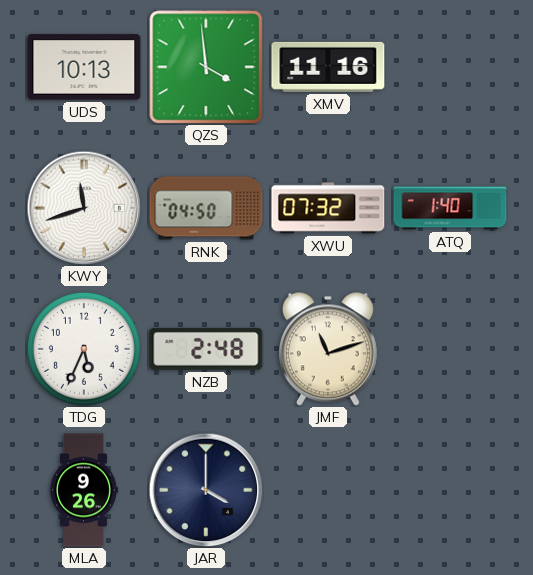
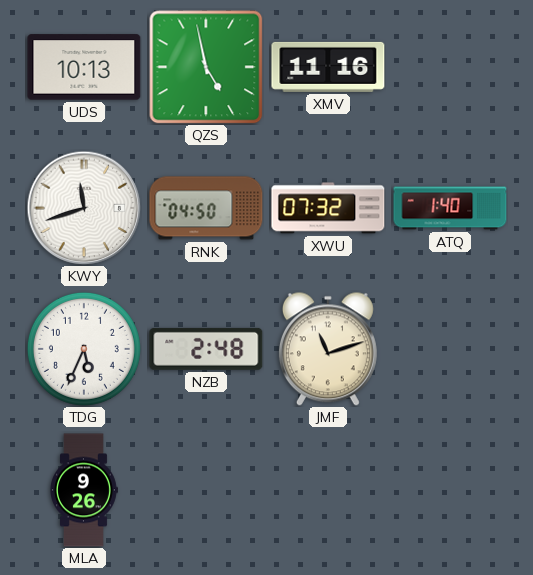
QZS: 3:59 -> 4:58 (206, 67)
JAR: 4:00 -> none (206, 490)
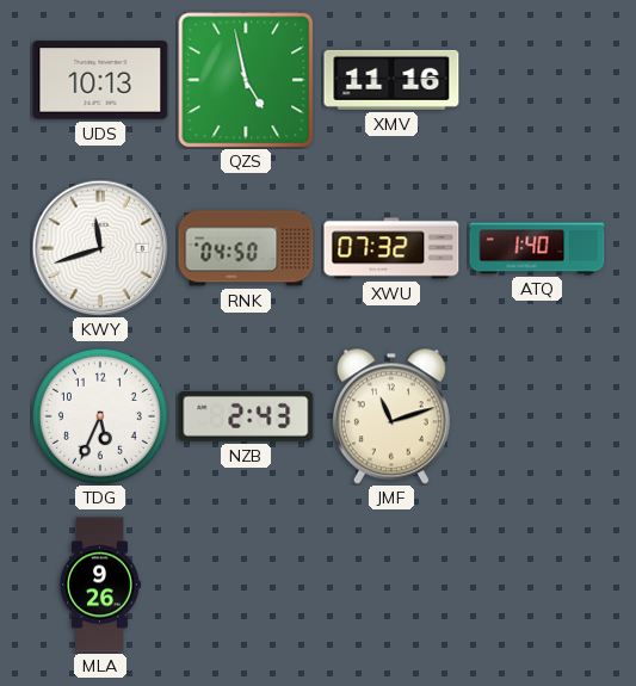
NZB: 2:48 -> 2:43 (246, 416)
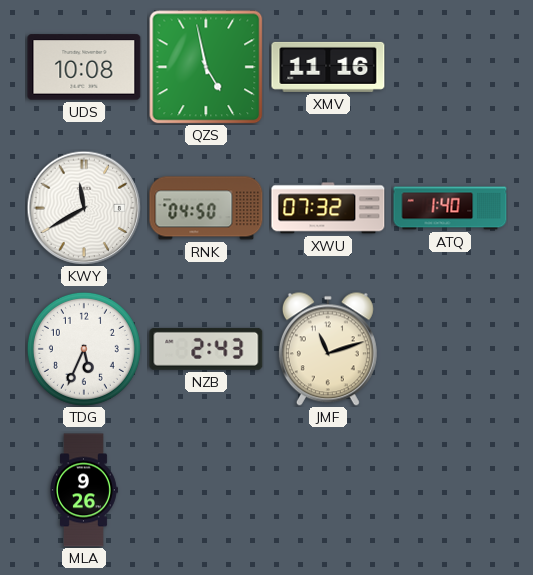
UDS: 10:13 -> 10:08 (84, 67)
KWY: 11:42 -> 11:40 (84, 208)
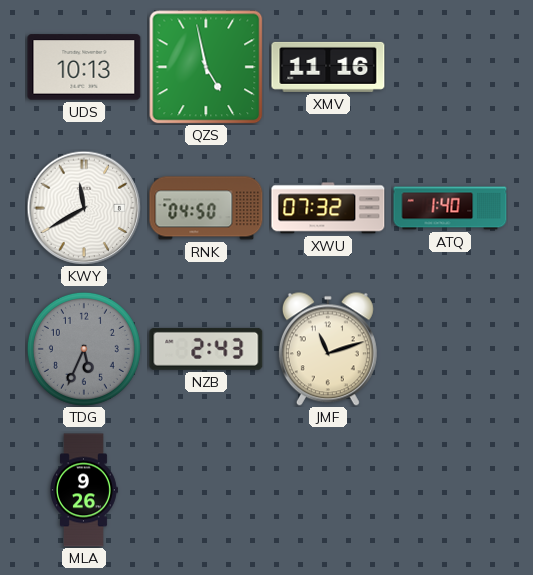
UDS: 10:08 -> 10:13 (84, 67)
TDG dial: white -> grey (84, 349)
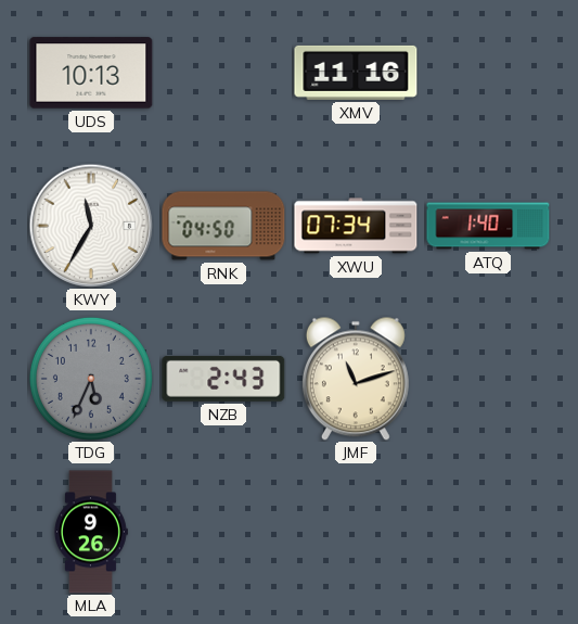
QZS: 4:58 -> none (206, 67)
KWY: 11:40 -> 11:35 (91, 226)
XWU: 07:32 -> 07:34 (356, 226)
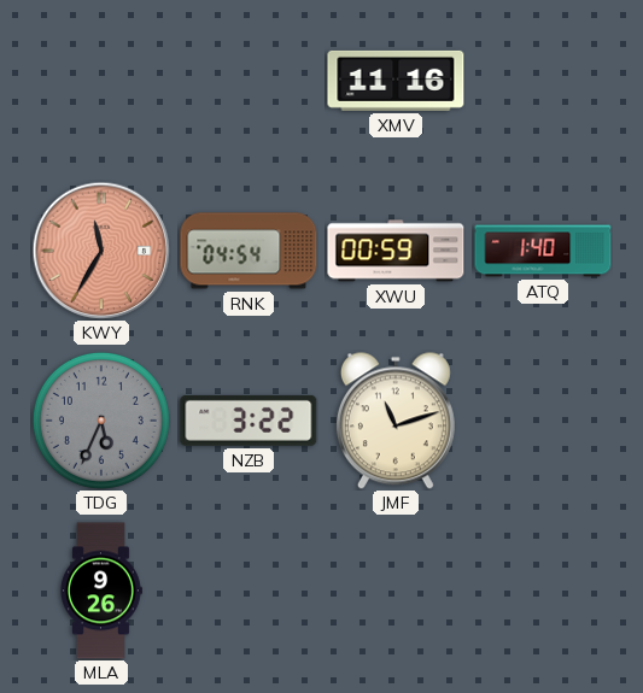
UDS: 10:13 -> none (91, 73)
KWY dial: white -> salmon (101, 251)
RNK: 04:50 -> 04:54 (249, 251)
XWU: 07:34 -> 00:59 (396, 251)
NZB: 2:43 -> 3:22 (249, 421)
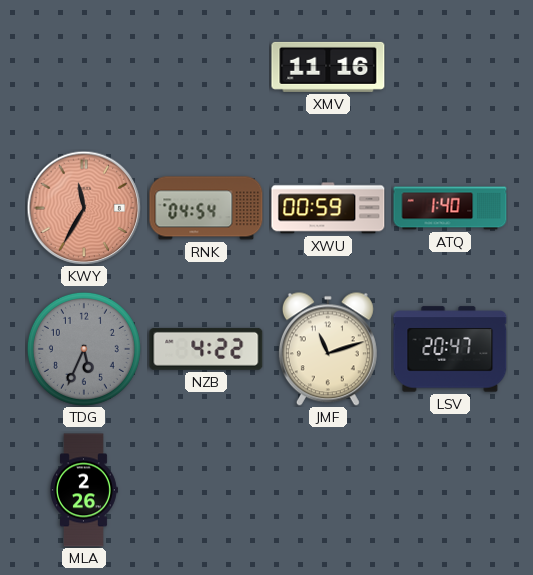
NZB: 3:22 -> 4:22 (206, 349)
LSV: none -> 20:47 (450, 349)
MLA: 9:26 -> 2:26 (84, 490)
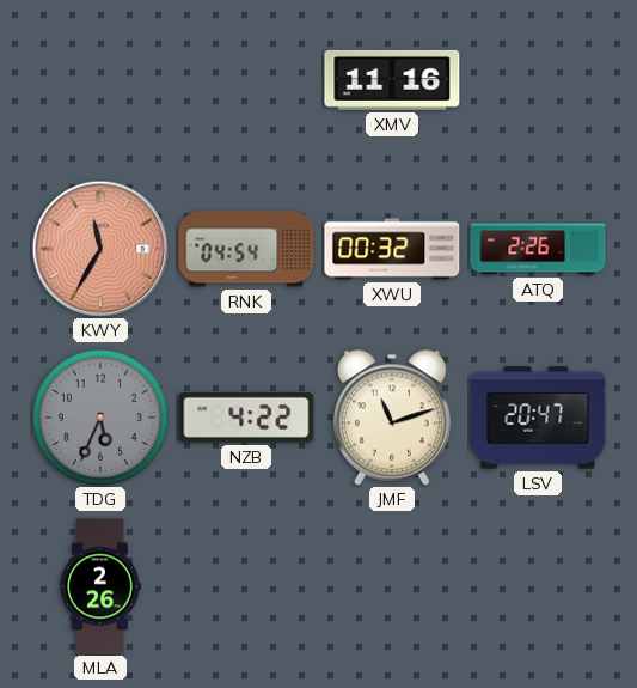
XWU: 00:59 -> 00:32 (392, 249)
ATQ: 1:40 -> 2:26 (538, 249)
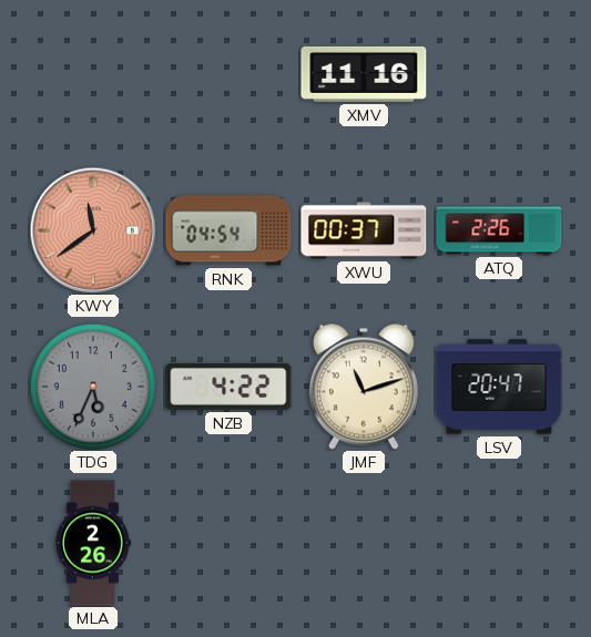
KWY: 11:35 -> 11:39 (93, 230)
XWU: 00:32 -> 00:37 (364, 230)
